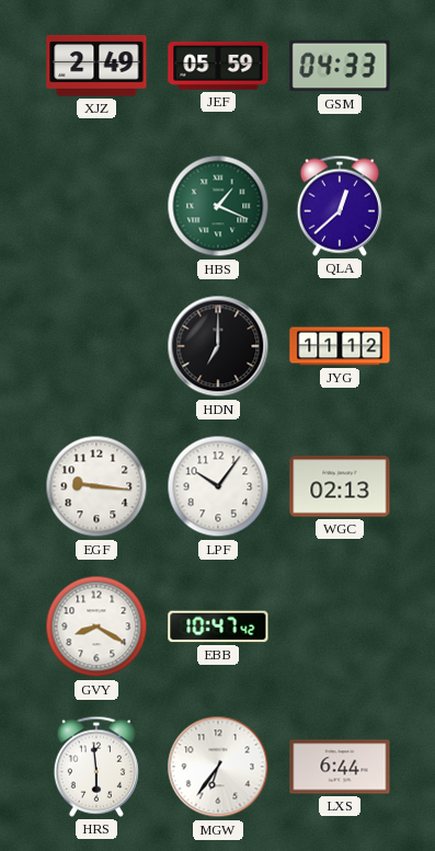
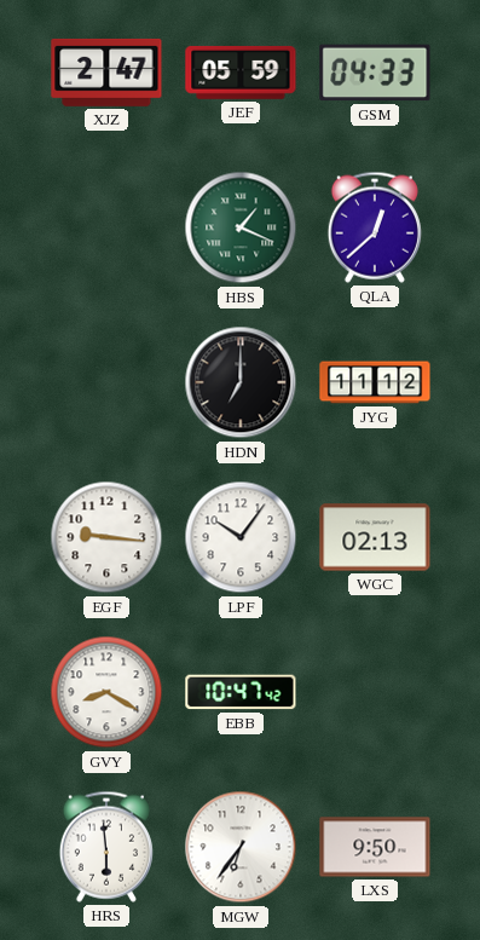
XJZ: 2:49 -> 2:47 (106, 73)
LXS: 6:44 -> 9:50 (375, 847)
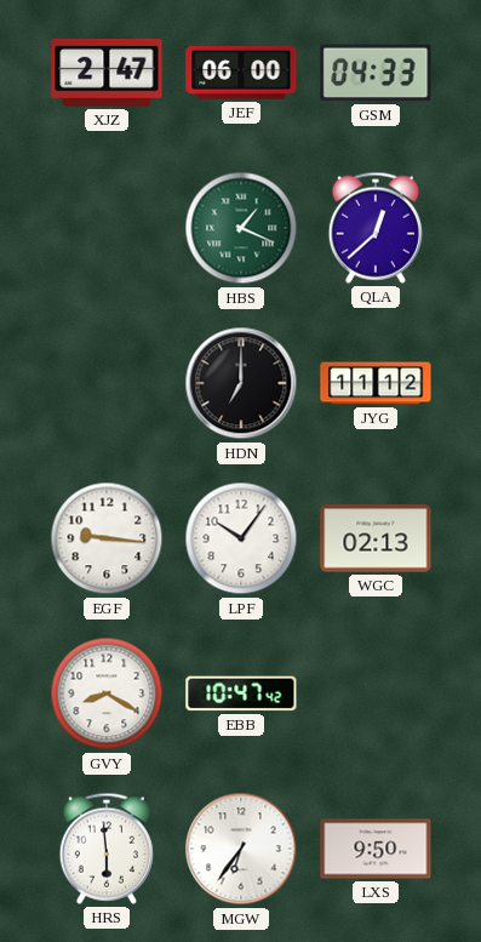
JEF: 05:59 -> 06:00 (241, 73)
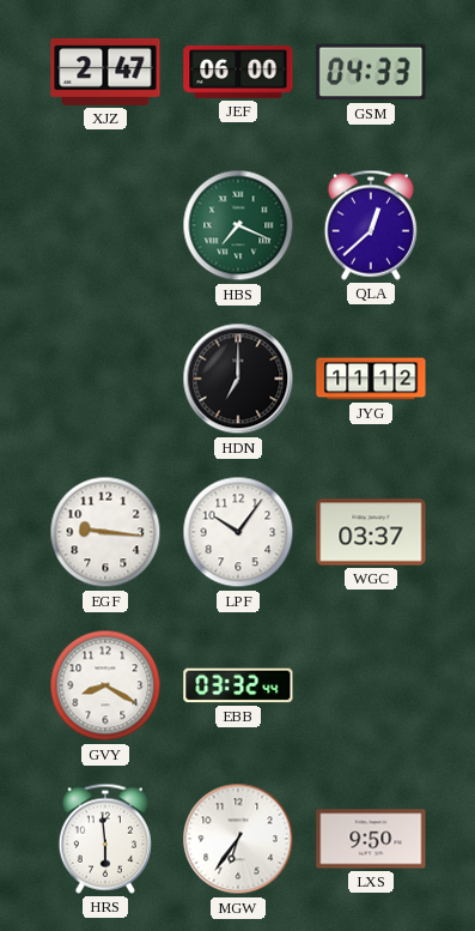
HBS: 1:19 -> 7:19 (238, 225)
WGC: 02:13 -> 03:37 (371, 532)
EBB: 10:47 -> 03:32 (238, 685)
